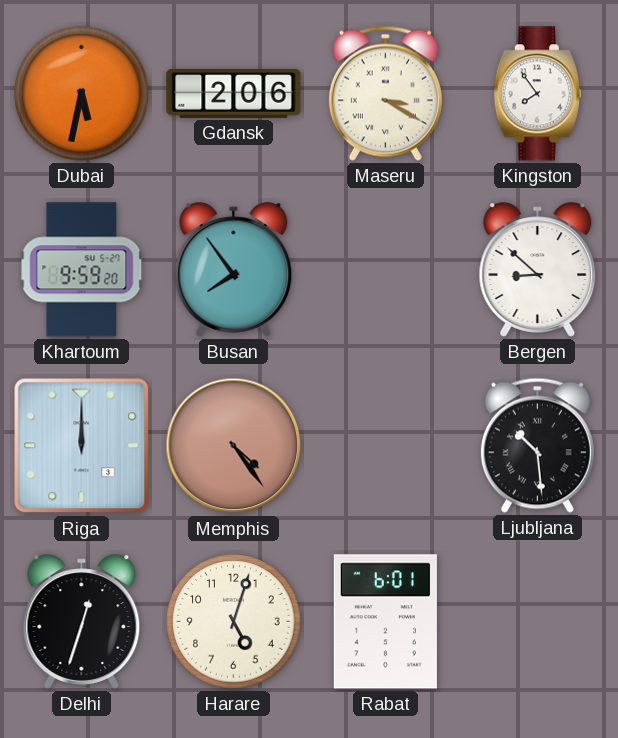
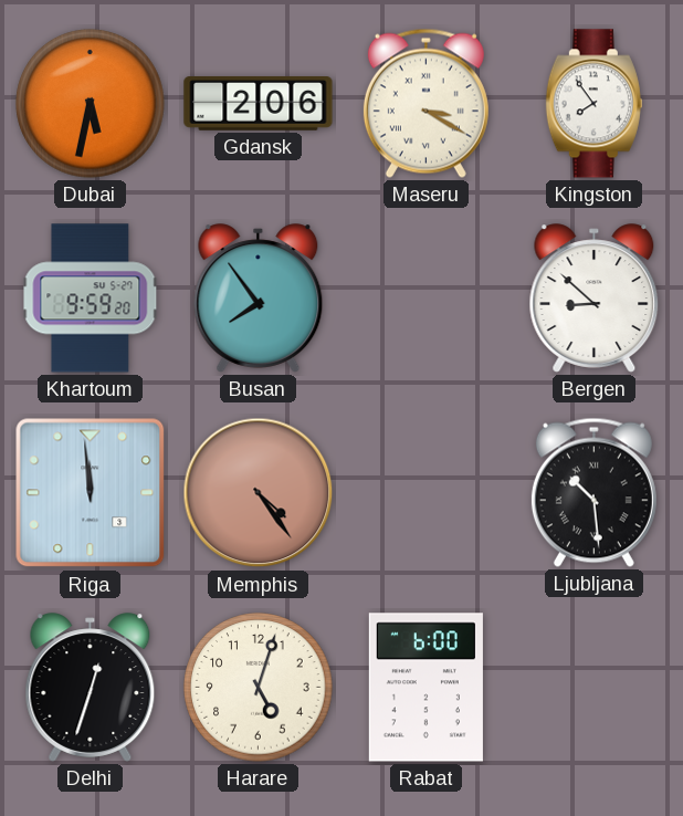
Riga: 12:00 -> 11:59 (91, 493)
Rabat: 6:01 -> 6:00 (425, 688)
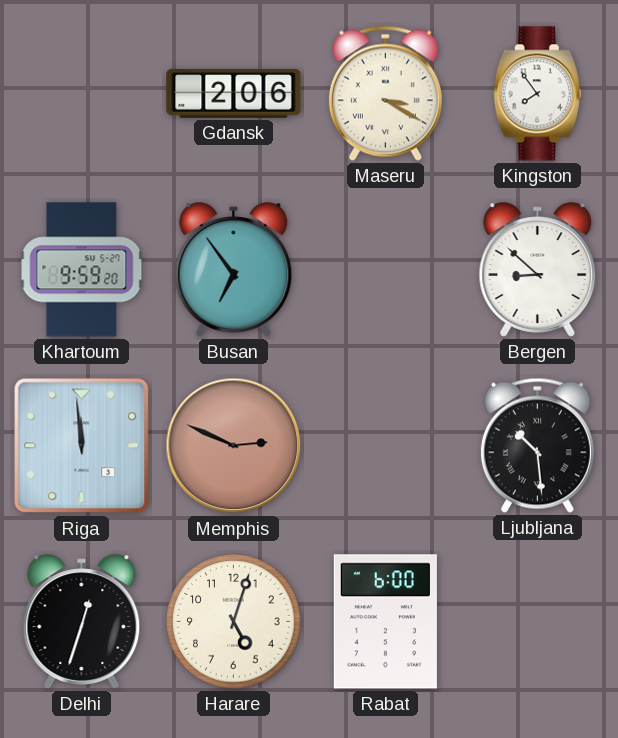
Dubai: 5:32 -> none (91, 104)
Busan: 7:54 -> 6:54 (234, 270)
Memphis: 4:24 -> 2:49 (234, 446)
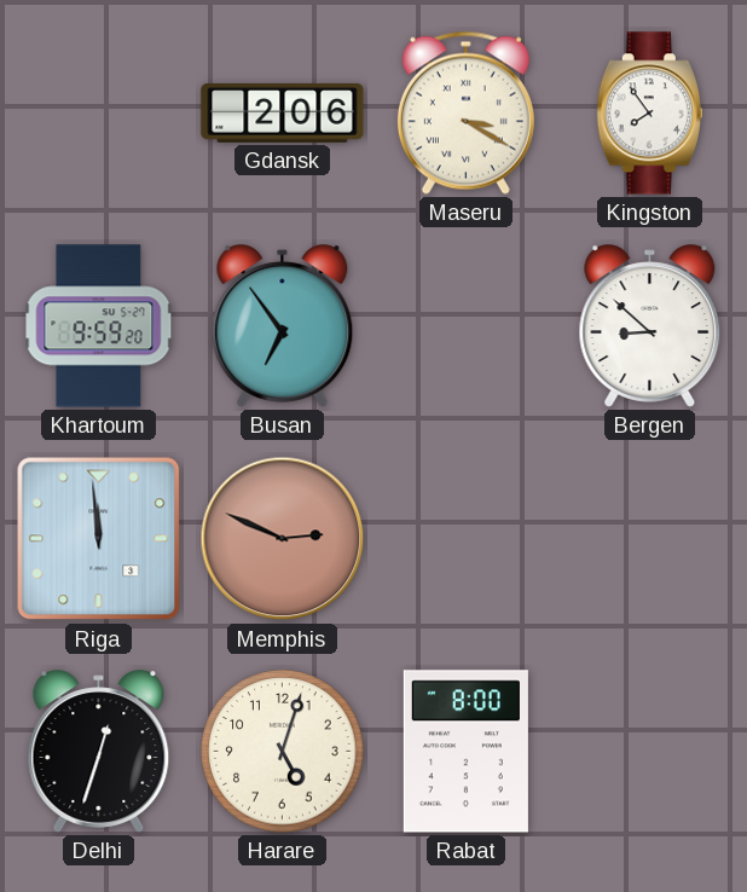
Ljubljana: 10:29 -> none (537, 445)
Rabat: 6:00 -> 8:00 (465, 752)
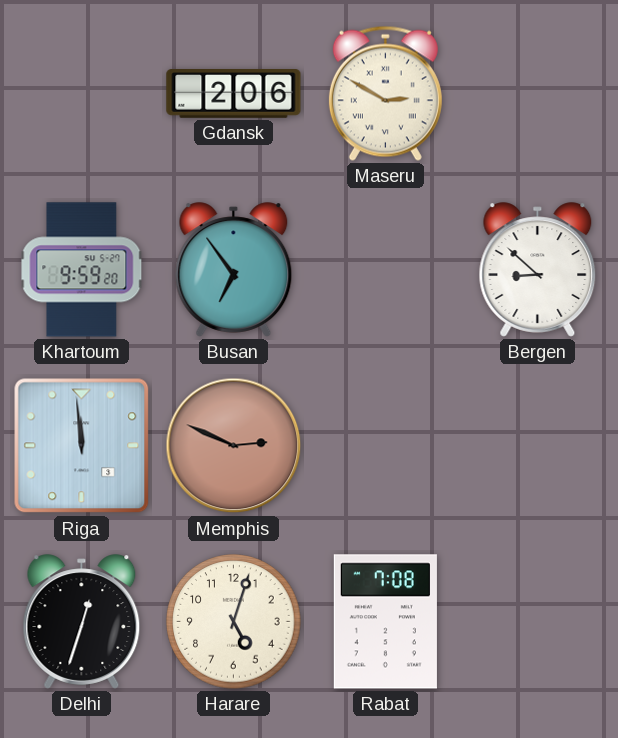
Maseru: 3:20 -> 2:50 (385, 93)
Kingston: 7:54 -> none (649, 114)
Rabat: 8:00 -> 7:08 (385, 622)
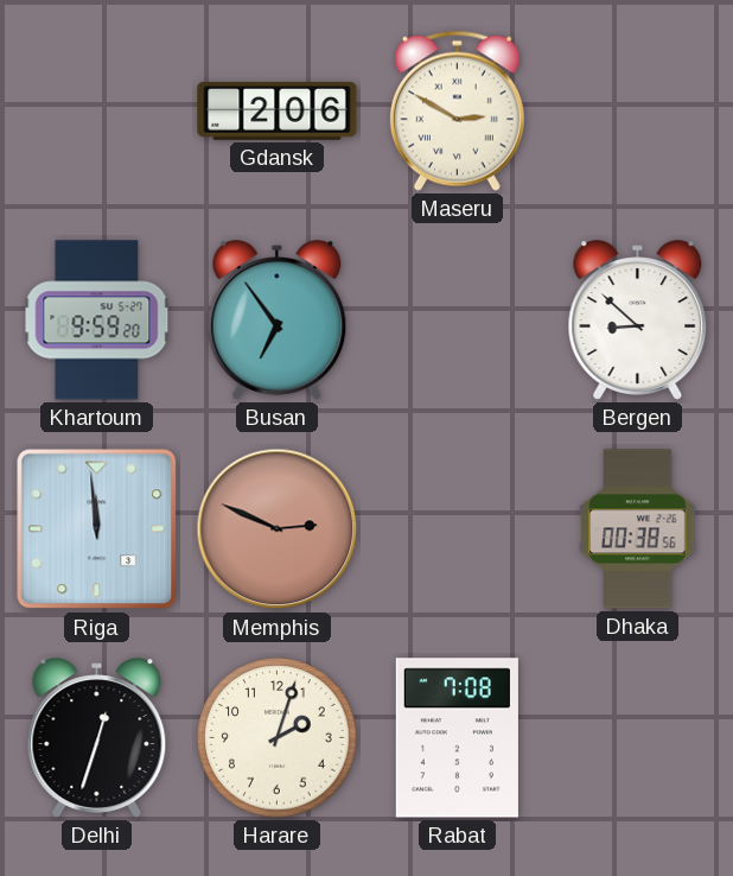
Dhaka: none -> 00:38 (638, 529)
Harare: 5:03 -> 2:03 (278, 738)
